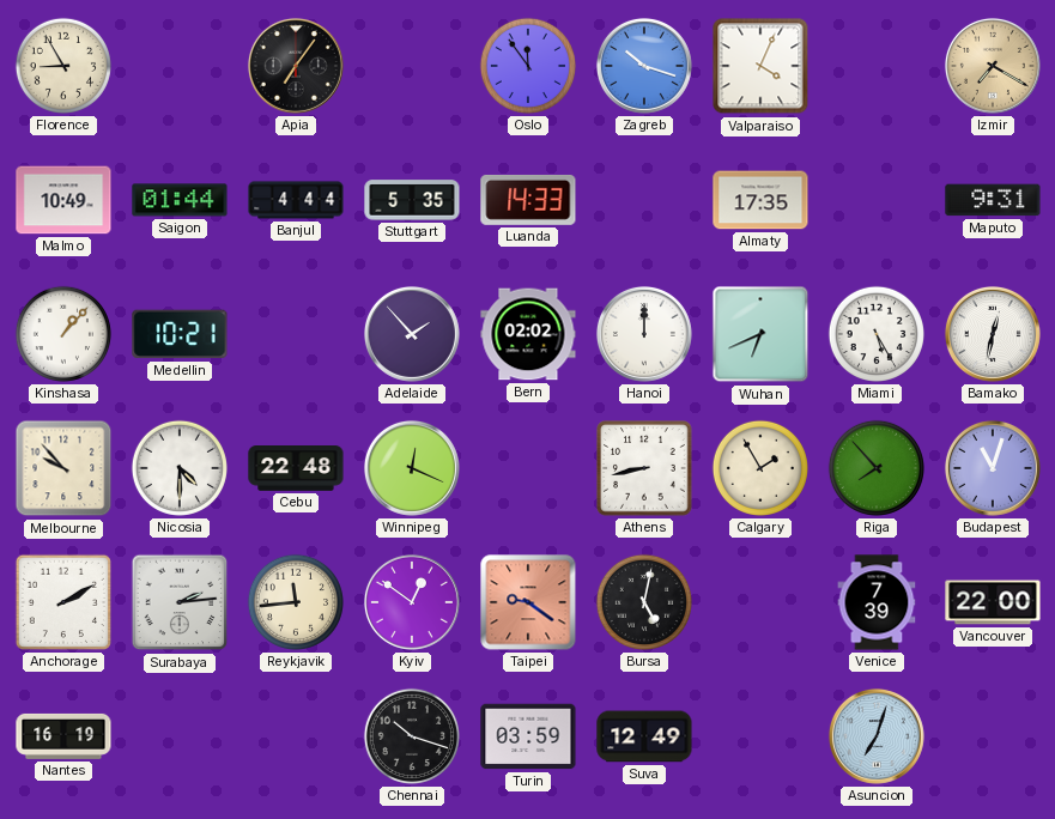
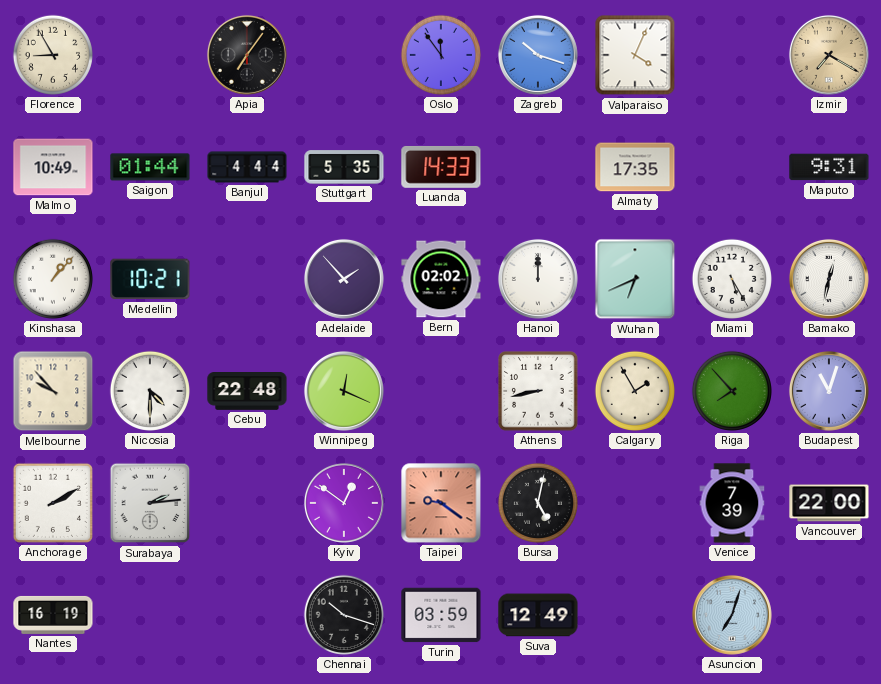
Reykjavik: 11:44 -> none (296, 602)
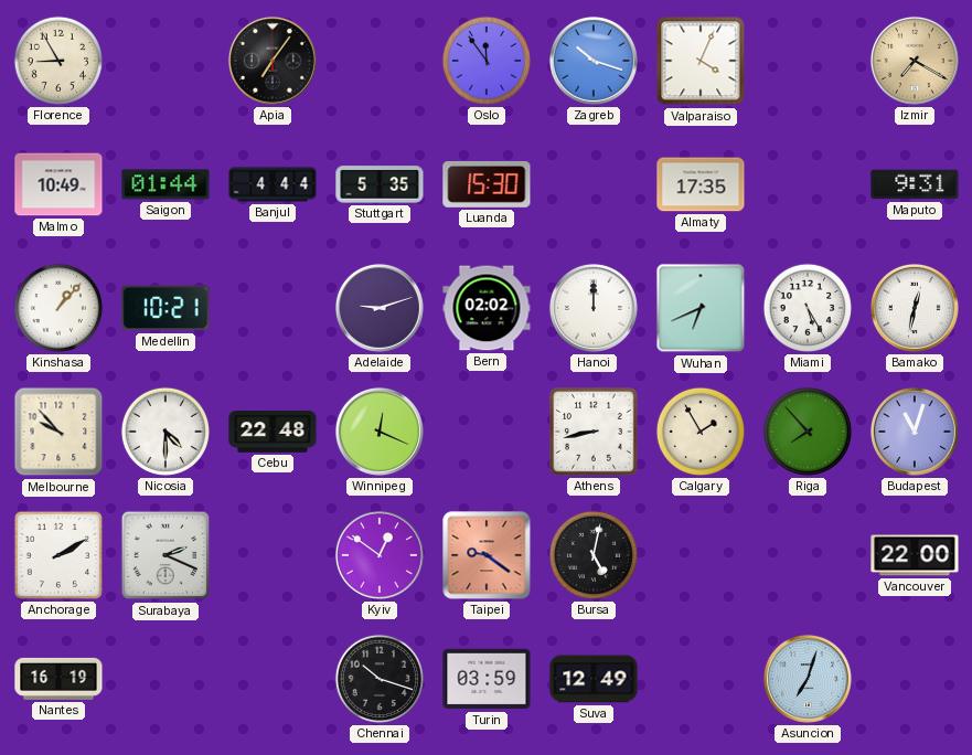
Luanda: 14:33 -> 15:30 (487, 184)
Adelaide: 1:53 -> 9:12 (380, 308)
Surabaya: 2:14 -> 2:19 (165, 555)
Venice: 7:39 -> none (732, 503)
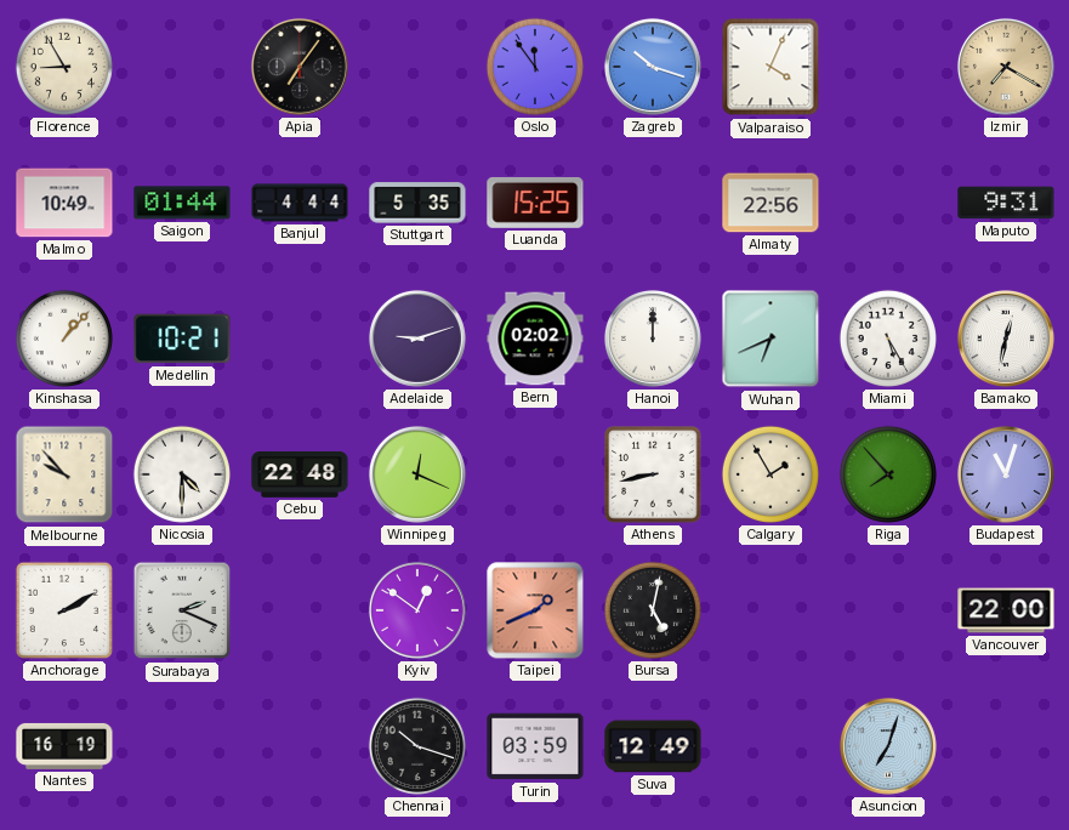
Luanda: 15:30 -> 15:25 (535, 203)
Almaty: 17:35 -> 22:56 (771, 203)
Taipei: 9:21 -> 1:41 (535, 610)
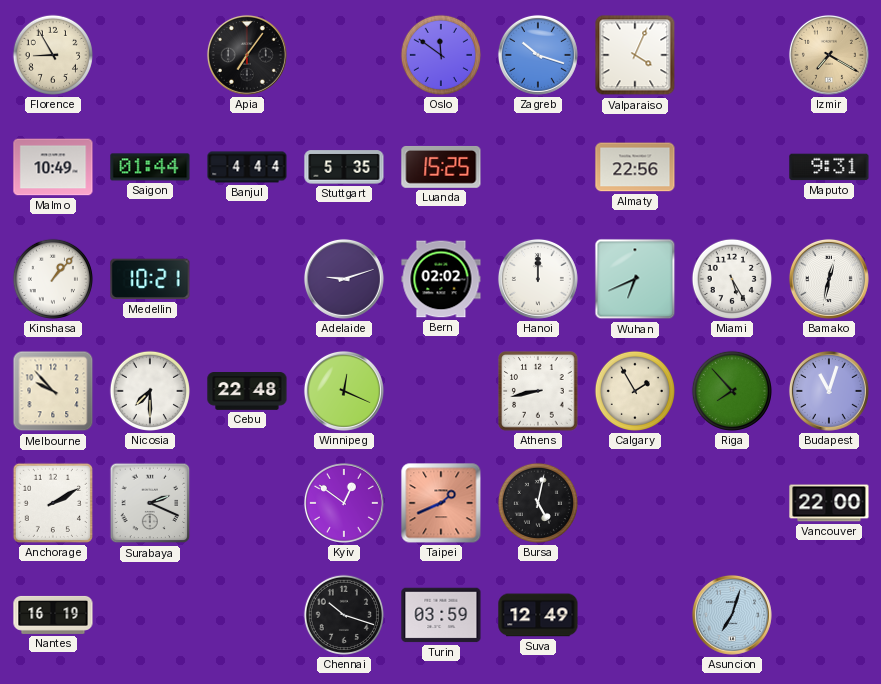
Oslo: 11:54 -> 11:51 (441, 55)
Nicosia: 4:30 -> 7:30 (150, 391)
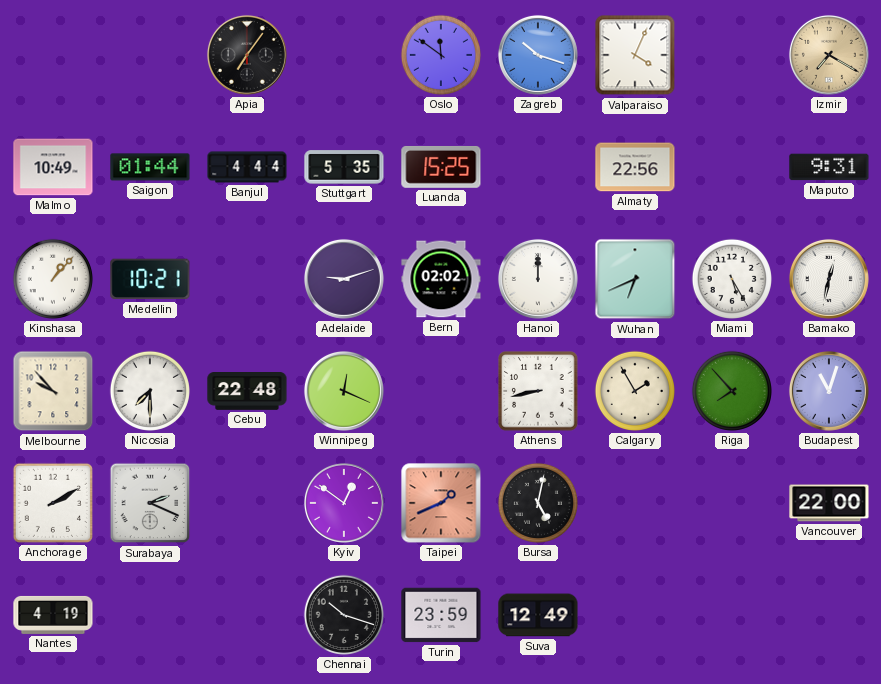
Florence: 8:55 -> none (53, 55)
Nantes: 16:19 -> 4:19 (53, 615)
Turin: 03:59 -> 23:59 (441, 615)
Asuncion: 7:03 -> none (732, 615)
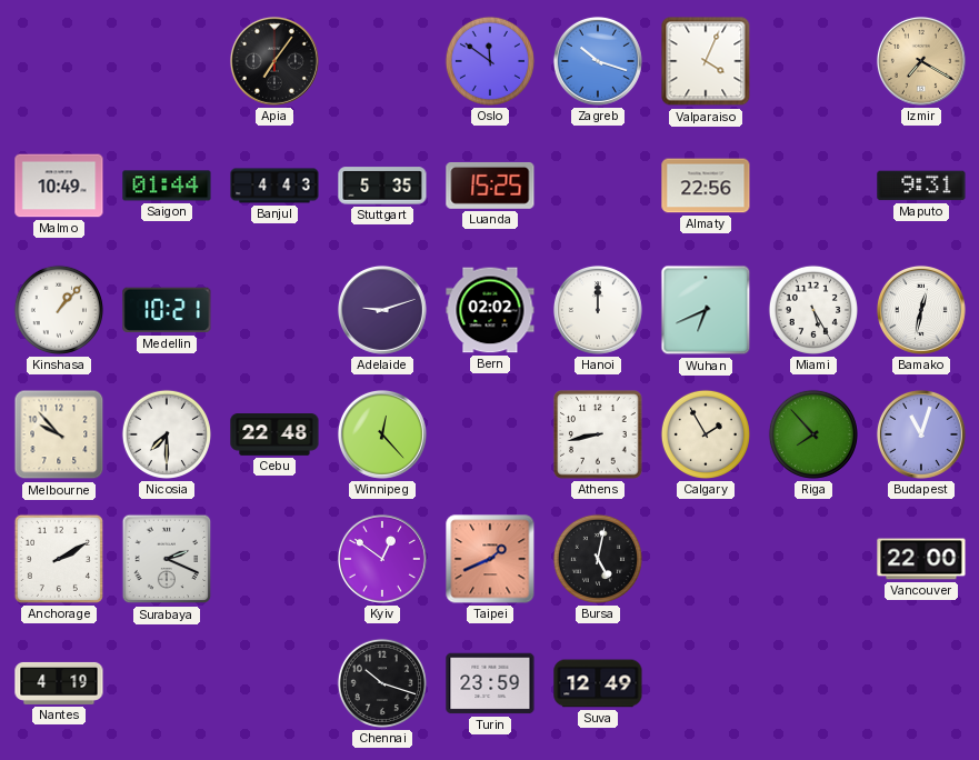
Banjul: 4:44 -> 4:43 (274, 186)
Winnipeg: 12:19 -> 12:23 (382, 434)
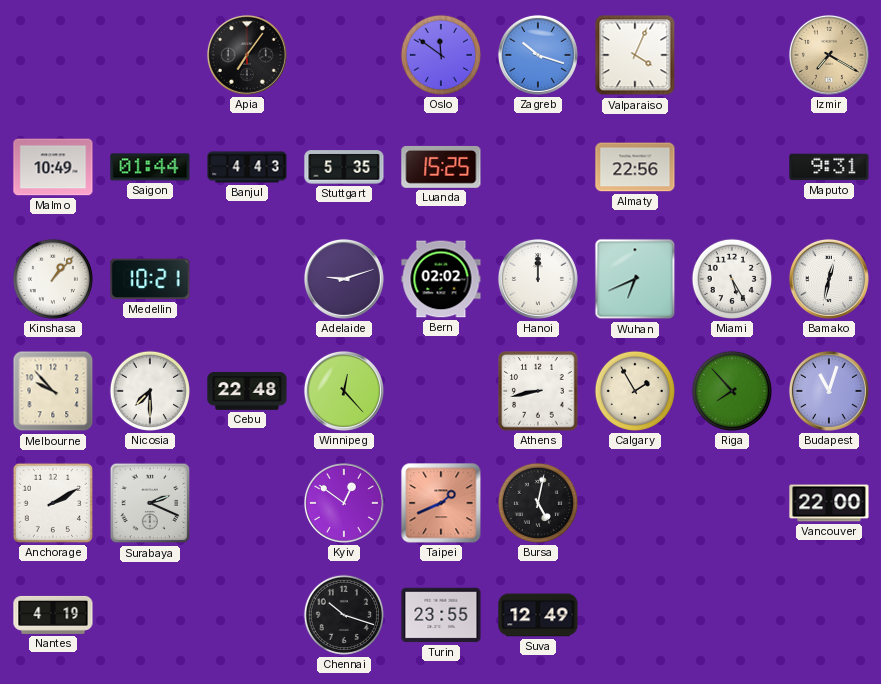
Turin: 23:59 -> 23:55 (441, 615)
